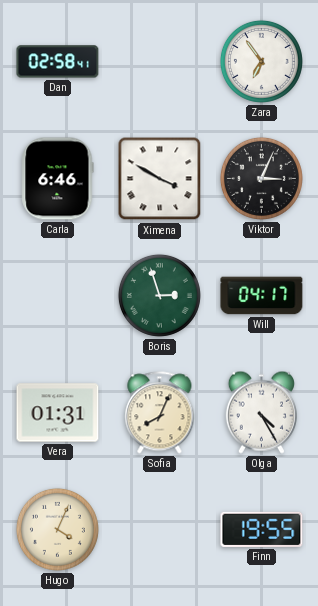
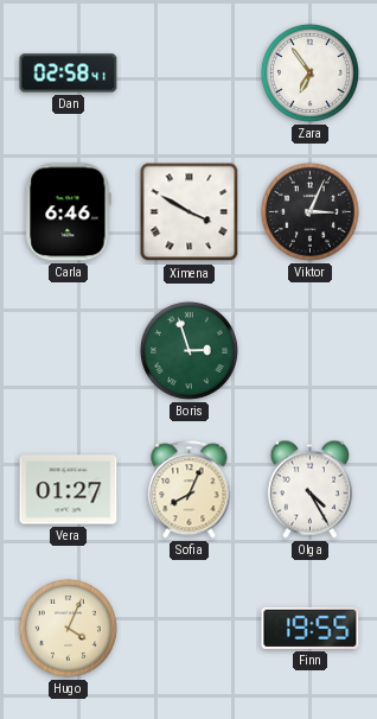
Will: 04:17 -> none (262, 296)
Vera: 01:31 -> 01:27 (69, 490)
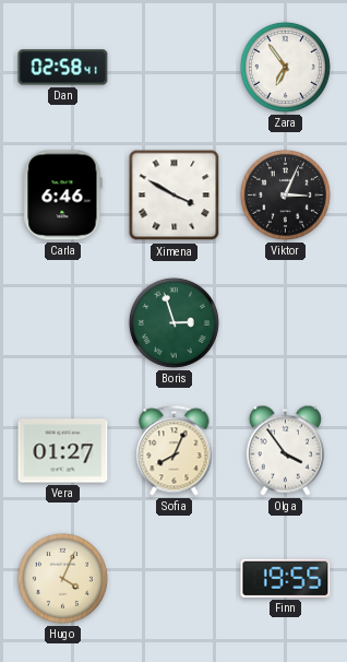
Olga: 4:25 -> 3:54 (285, 450)
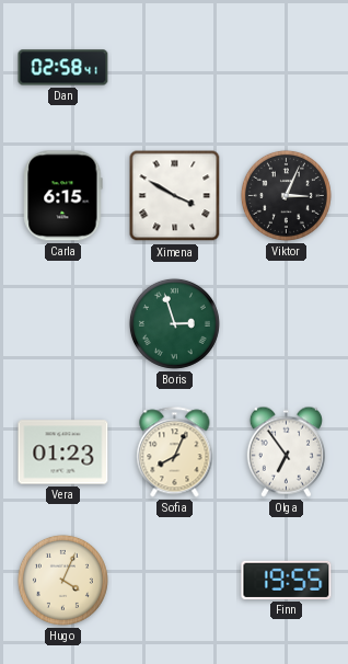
Zara: 6:54 -> none (285, 67)
Carla: 6:46 -> 6:15 (63, 196)
Vera: 01:27 -> 01:23 (63, 453)
Olga: 3:54 -> 6:54 (286, 451)
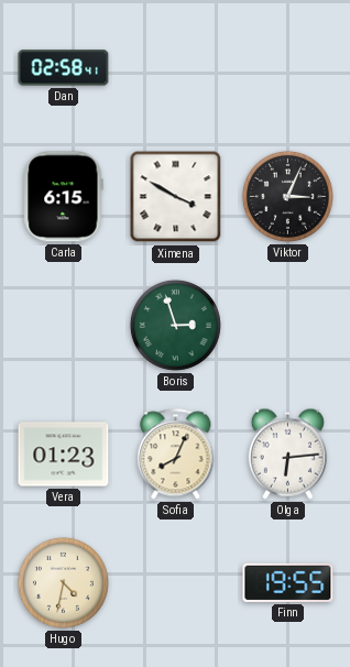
Olga: 6:54 -> 6:14 (287, 453)
Hugo: 4:04 -> 4:32 (63, 582)
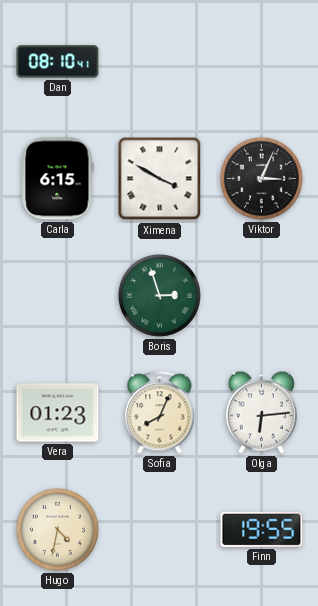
Dan: 02:58 -> 08:10 (58, 62)
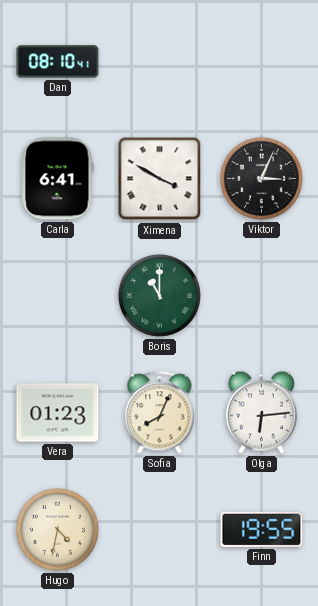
Carla: 6:15 -> 6:41 (58, 179)
Boris: 2:57 -> 11:00 (159, 295)
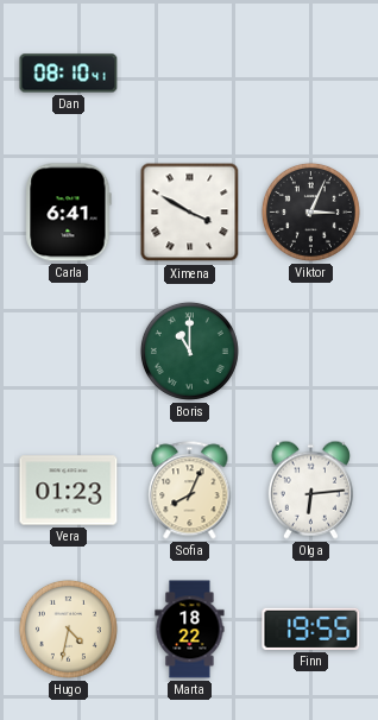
Marta: none -> 18:22 (190, 630)
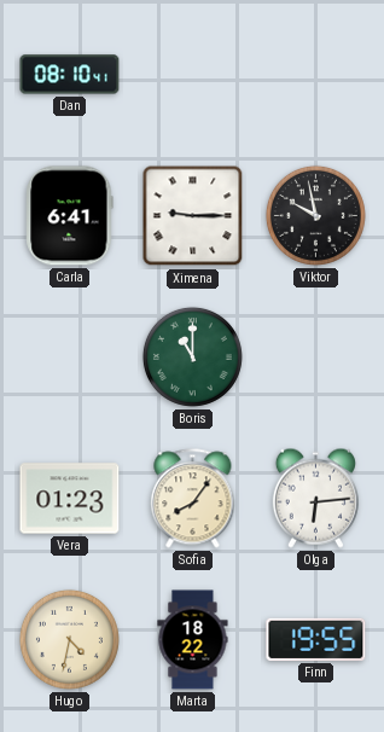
Ximena: 3:50 -> 9:15 (193, 216)
Viktor: 3:04 -> 9:58 (315, 215)
Sofia: 8:04 -> 8:06 (193, 499)
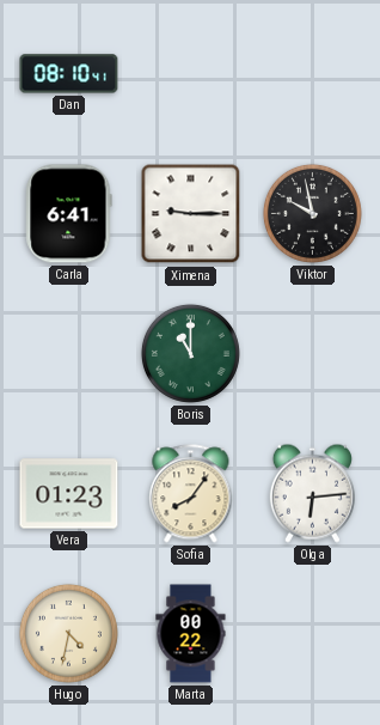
Marta: 18:22 -> 00:22 (191, 634)
Finn: 19:55 -> none (316, 639)
